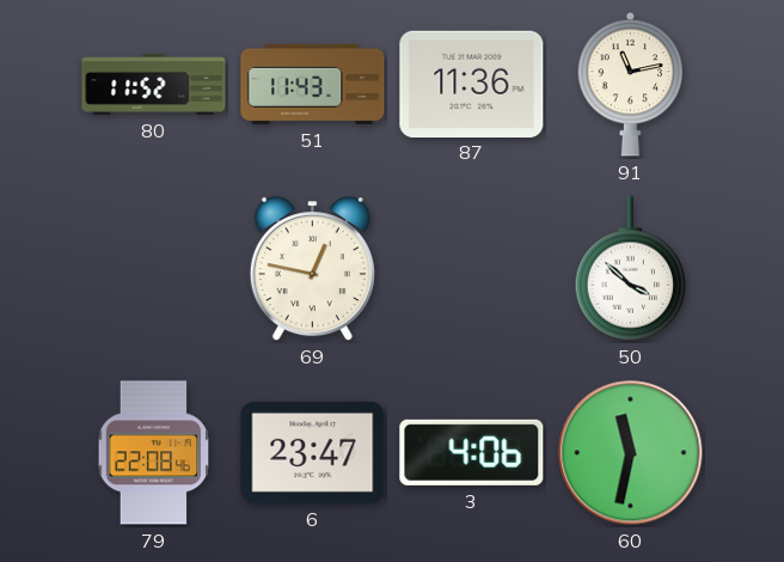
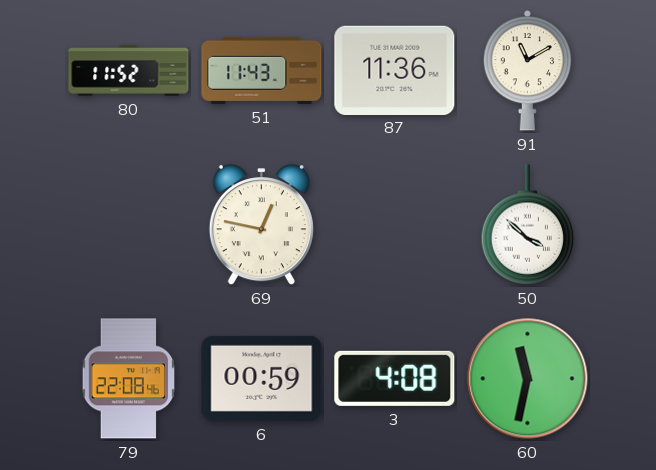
91: 11:13 -> 11:10 (528, 70)
6: 23:47 -> 00:59 (262, 378)
3: 4:06 -> 4:08 (395, 378)
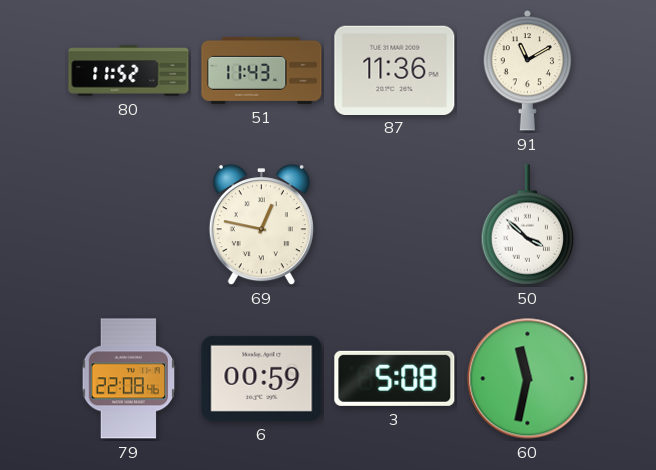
3: 4:08 -> 5:08 (395, 378)
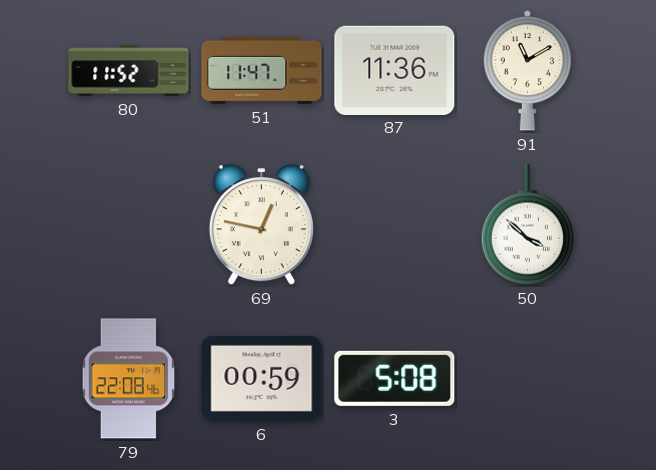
51: 11:43 -> 11:47 (262, 70)
60: 11:32 -> none (528, 379)
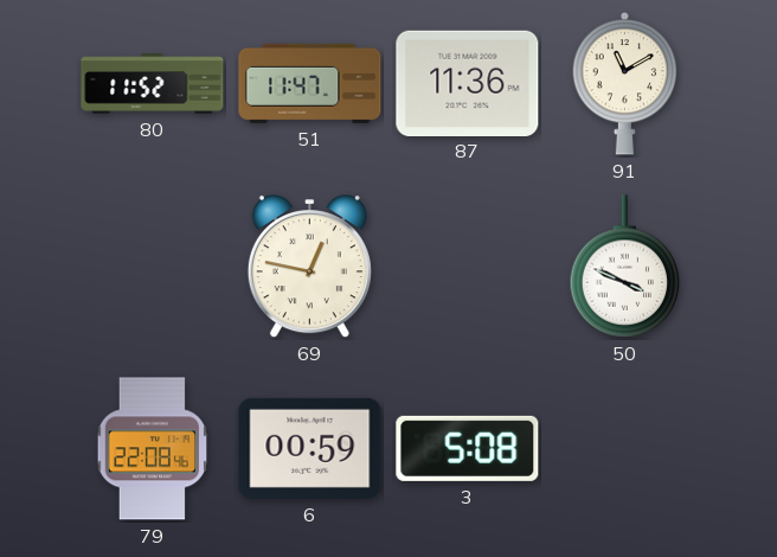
50: 3:52 -> 3:49 (625, 267)
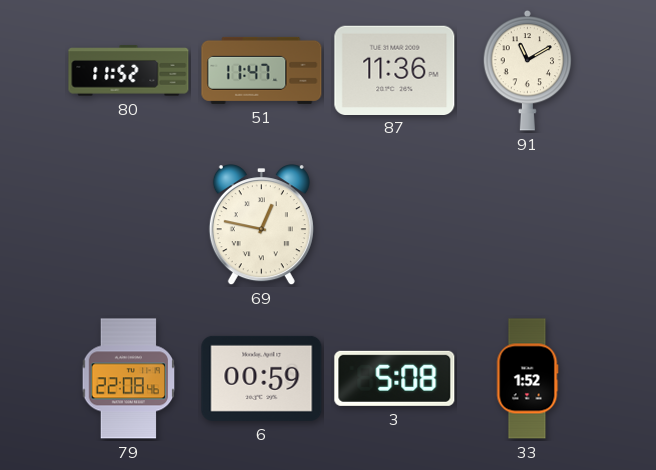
50: 3:49 -> none (625, 267)
33: none -> 1:52 (527, 379)
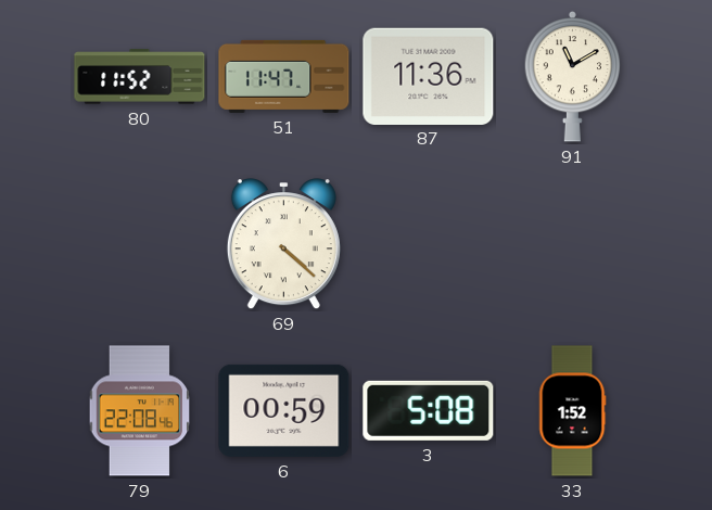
69: 12:47 -> 4:22 (283, 244)
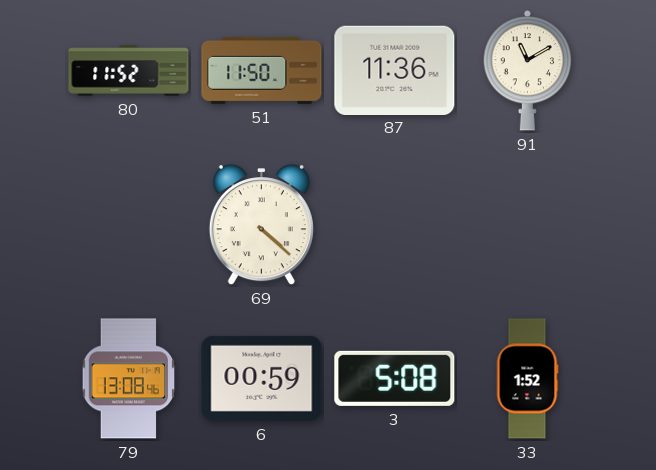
51: 11:47 -> 11:50 (262, 70)
79: 22:08 -> 13:08 (129, 379)
